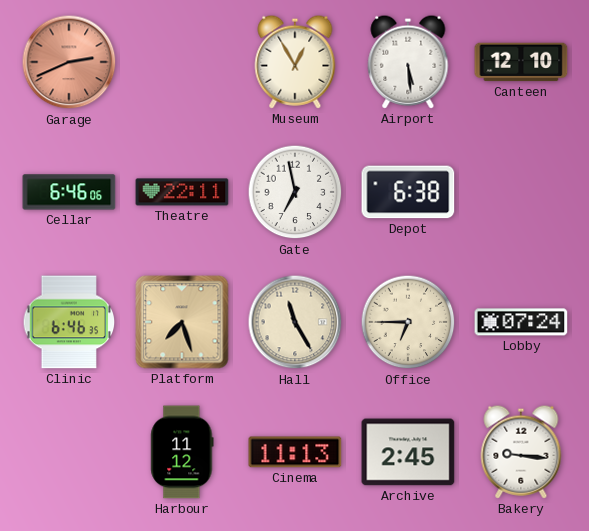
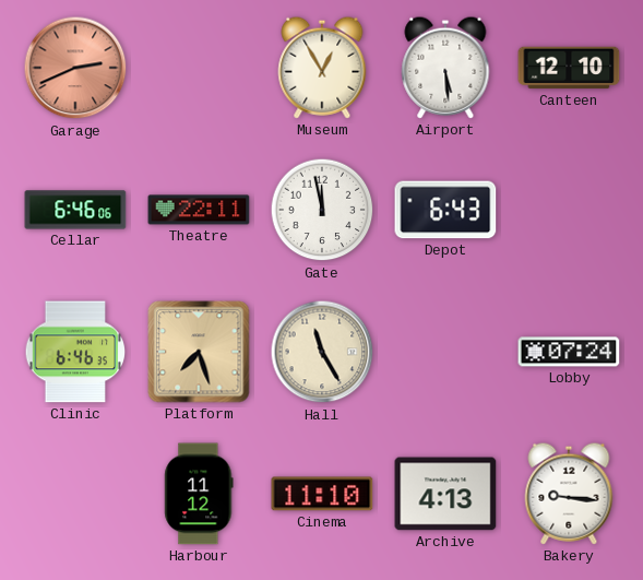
Gate: 6:58 -> 11:58 (322, 210)
Depot: 6:38 -> 6:43 (445, 210)
Office: 6:45 -> none (408, 322)
Cinema: 11:13 -> 11:10 (322, 494)
Archive: 2:45 -> 4:13 (445, 494)
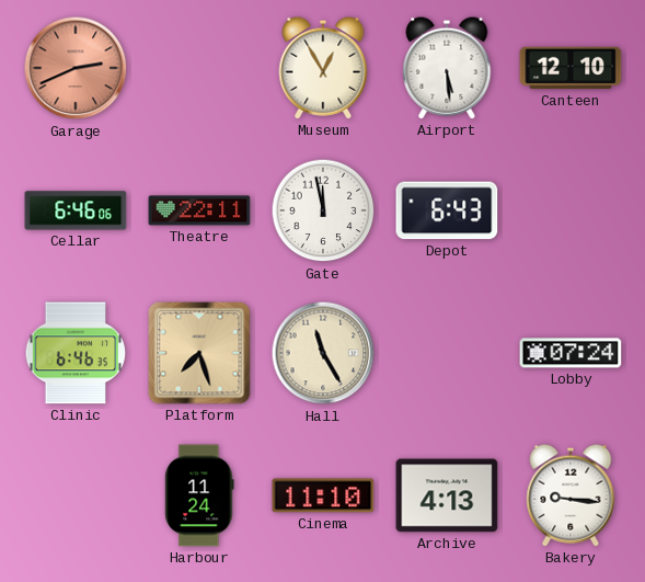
Harbour: 11:12 -> 11:24 (199, 495)
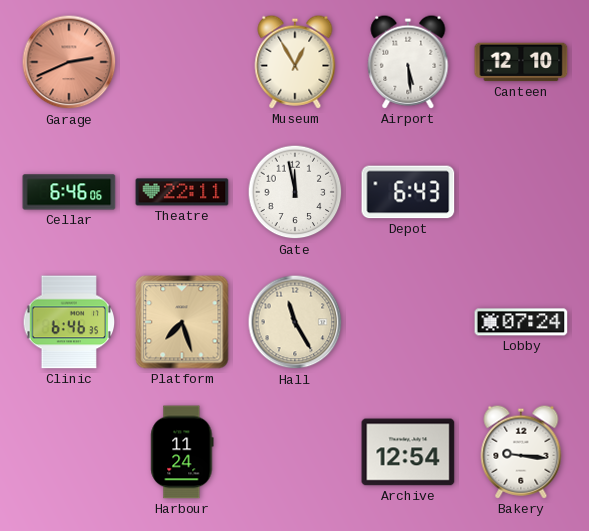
Cinema: 11:10 -> none (323, 495)
Archive: 4:13 -> 12:54 (408, 452)
